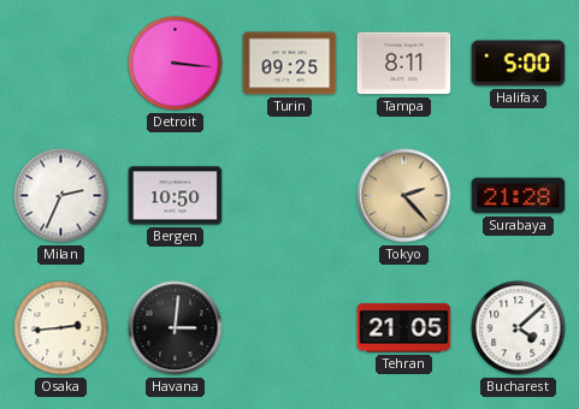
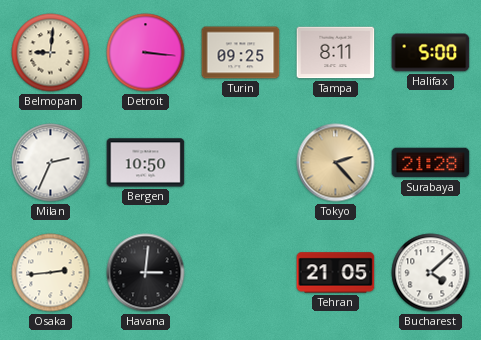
Belmopan: none -> 9:01 (51, 53)
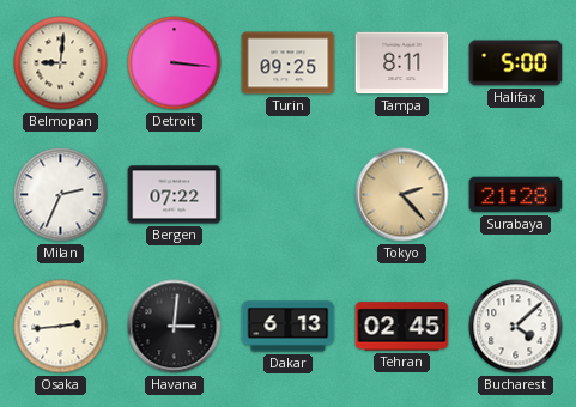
Bergen: 10:50 -> 07:22 (175, 195)
Dakar: none -> 6:13 (289, 327)
Tehran: 21:05 -> 02:45 (402, 327)
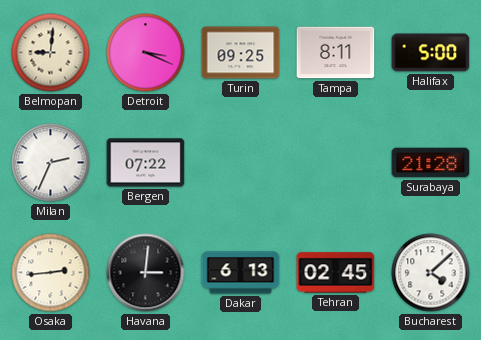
Detroit: 3:16 -> 3:19 (146, 53)
Tokyo: 2:23 -> none (402, 195)
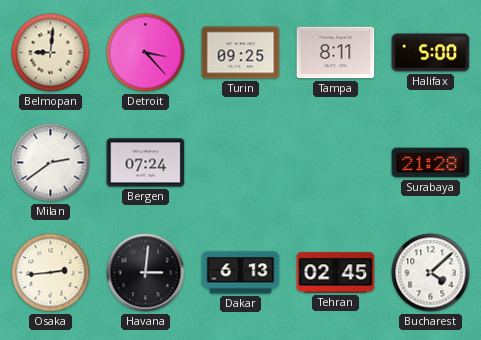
Detroit: 3:19 -> 3:23 (146, 53)
Milan: 2:34 -> 2:39 (51, 163)
Bergen: 07:22 -> 07:24 (146, 163)
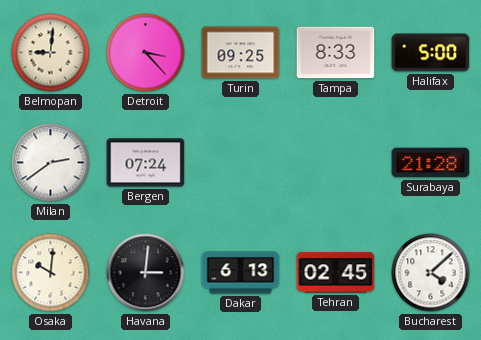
Tampa: 8:11 -> 8:33 (336, 53)
Osaka: 2:44 -> 10:01 (51, 273)
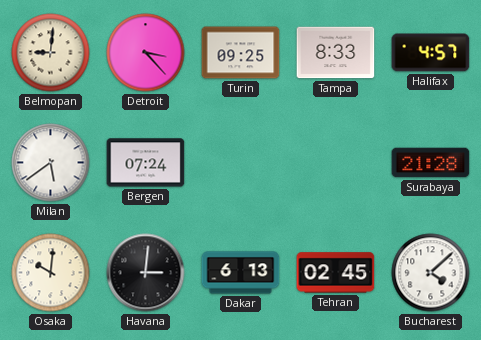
Halifax: 5:00 -> 4:57 (431, 53)
Milan: 2:39 -> 5:39 (51, 163)
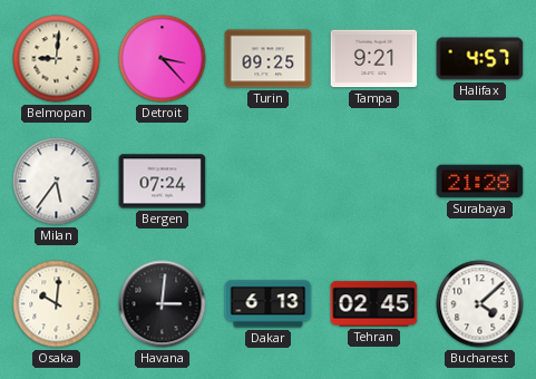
Tampa: 8:33 -> 9:21 (374, 59)
Milan: 5:39 -> 5:36 (57, 182)
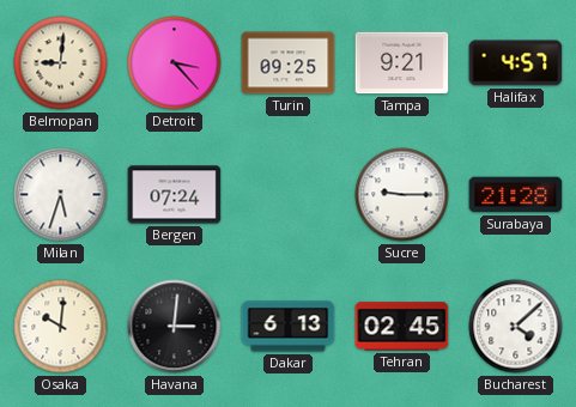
Milan: 5:36 -> 5:33 (61, 195)
Sucre: none -> 9:15 (402, 195)
